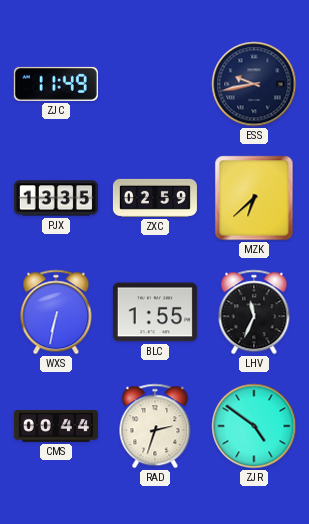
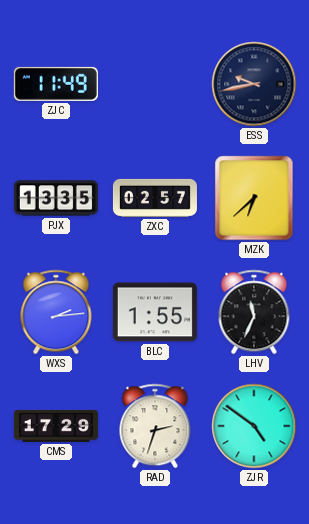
ZXC: 02:59 -> 02:57 (155, 198)
WXS: 6:32 -> 2:14 (56, 312)
CMS: 00:44 -> 17:29 (56, 426)
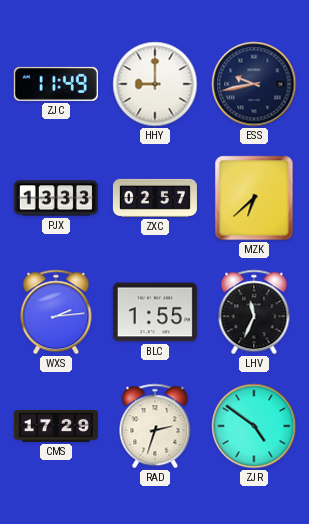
HHY: none -> 9:00 (155, 84)
PJX: 13:35 -> 13:33 (56, 198)
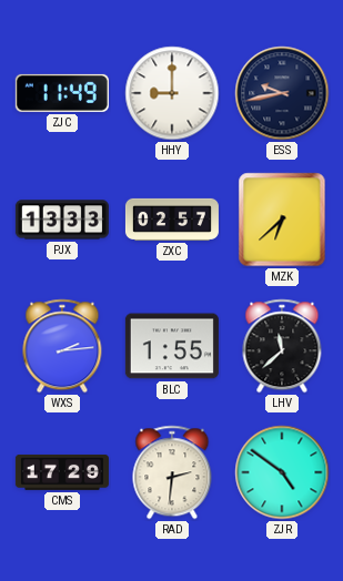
LHV: 11:34 -> 11:38 (282, 346)
RAD: 2:33 -> 2:31 (172, 472)
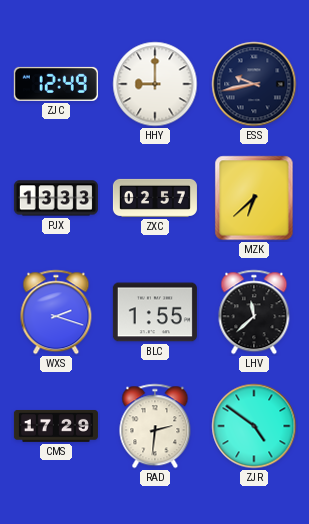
ZJC: 11:49 -> 12:49 (56, 84)
WXS: 2:14 -> 2:18 (56, 312)
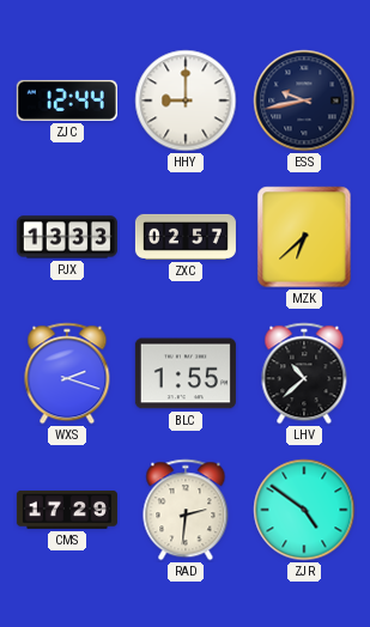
ZJC: 12:49 -> 12:44 (67, 101)
LHV: 11:38 -> 10:38 (304, 373)
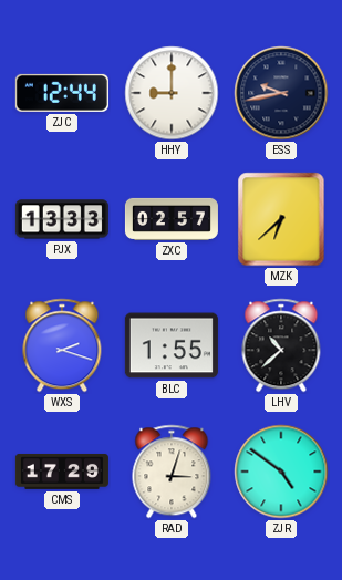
RAD: 2:31 -> 3:03 (172, 472)
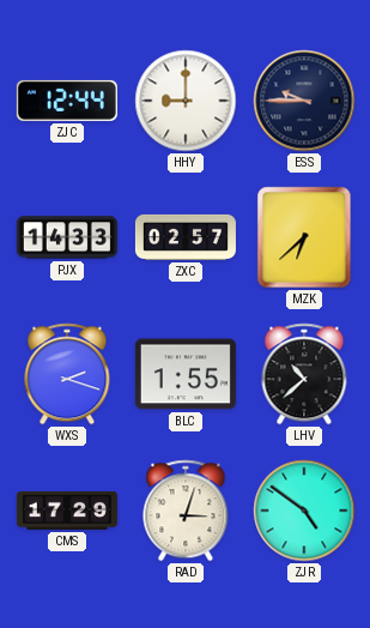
ESS: 9:43 -> 9:45 (304, 101)
PJX: 13:33 -> 14:33 (67, 237)
